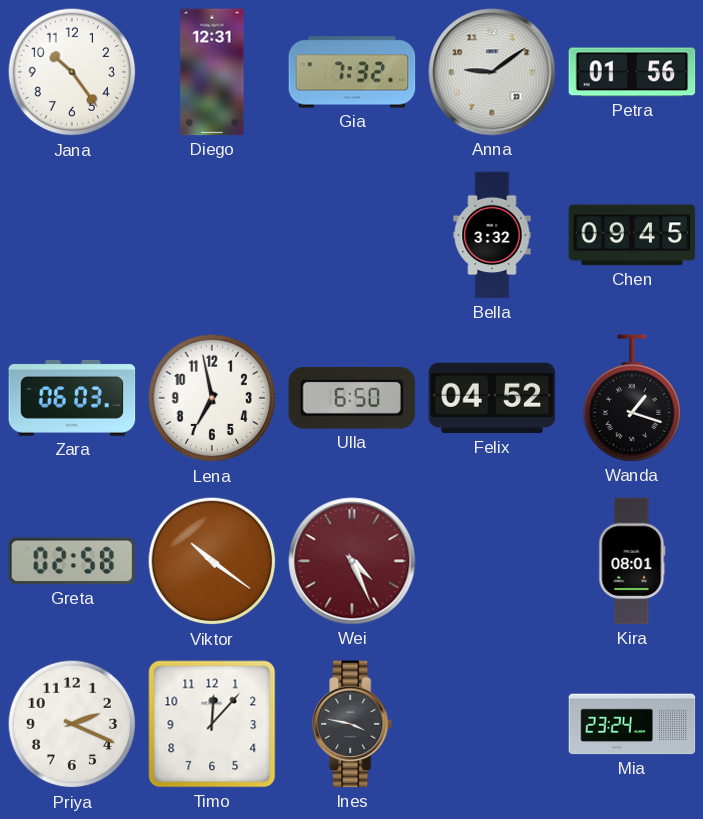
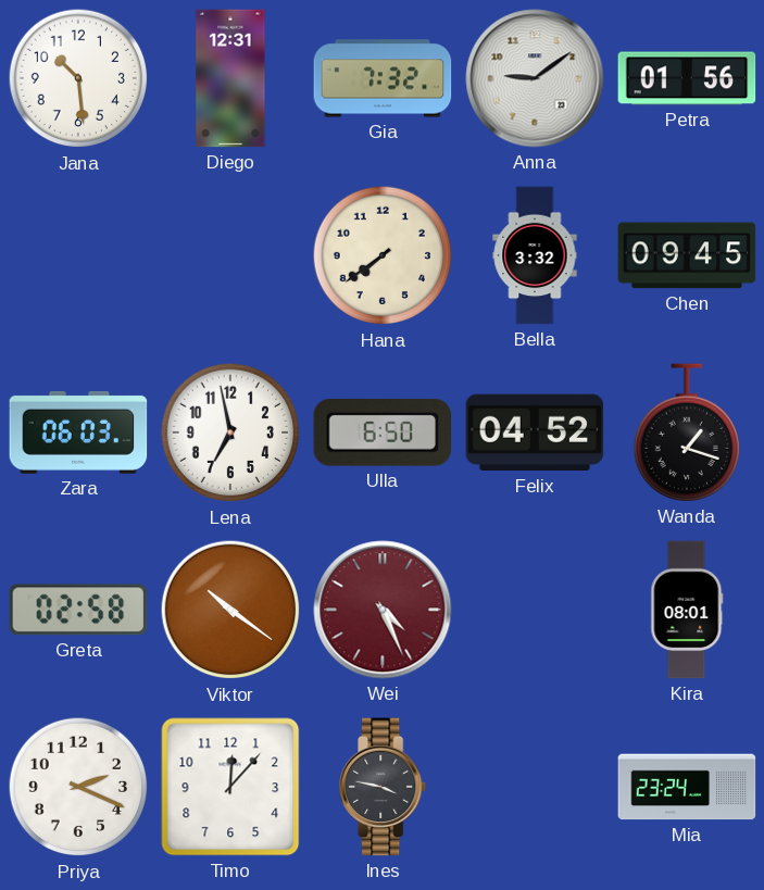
Jana: 10:24 -> 10:29 (78, 78)
Hana: none -> 7:39 (383, 255)
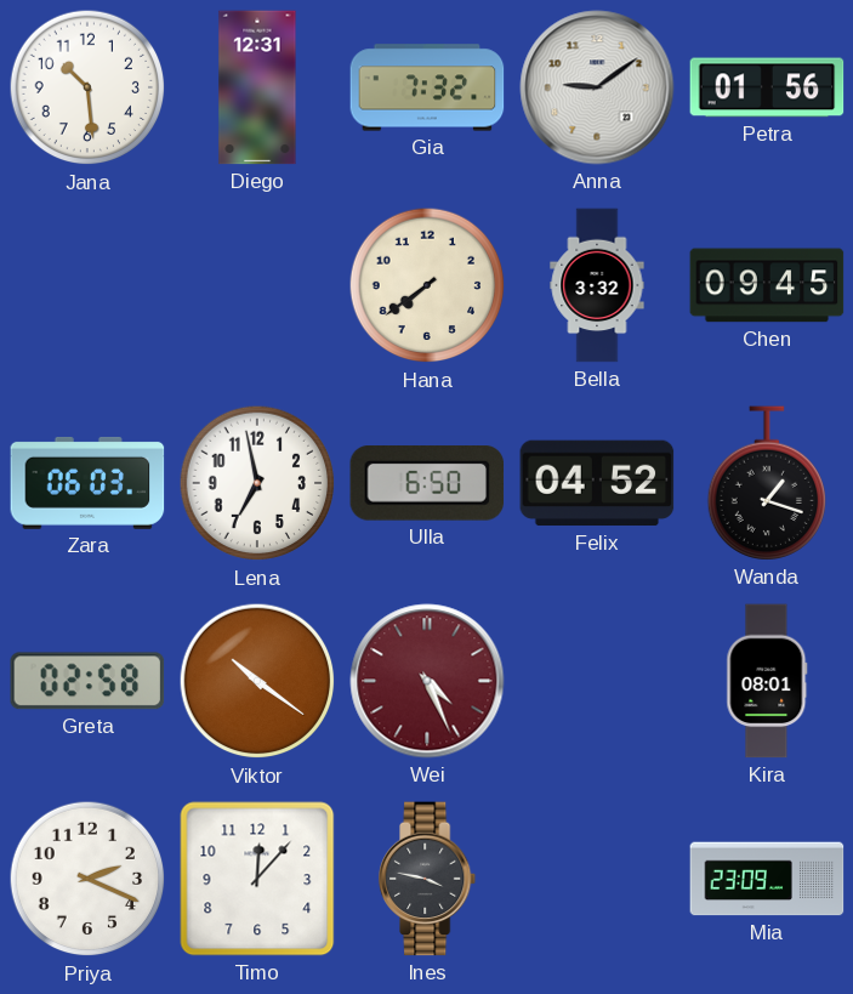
Mia: 23:24 -> 23:09 (767, 879)
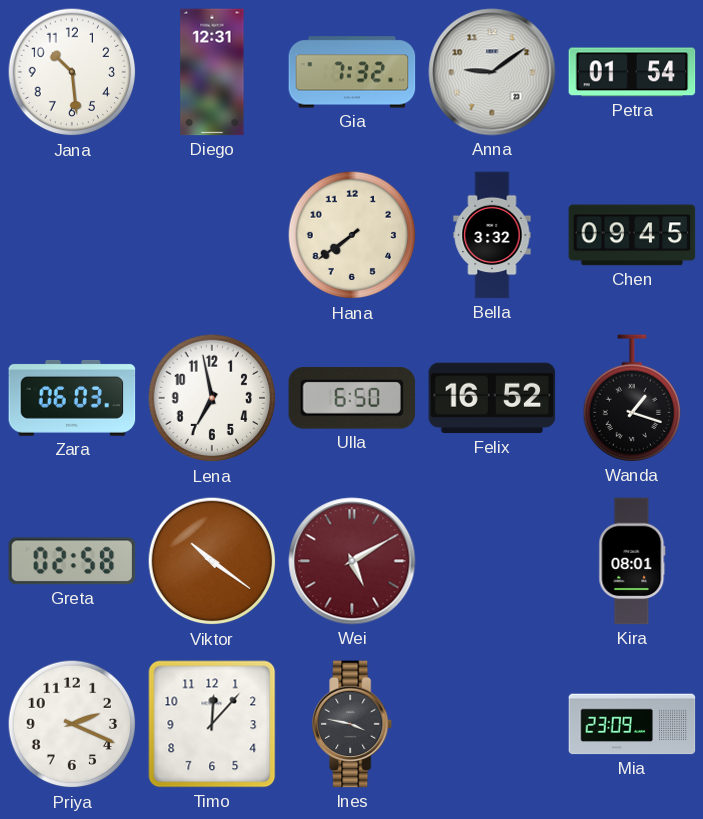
Petra: 01:56 -> 01:54 (632, 72)
Felix: 04:52 -> 16:52 (492, 398)
Wei: 4:26 -> 5:10 (352, 561)
